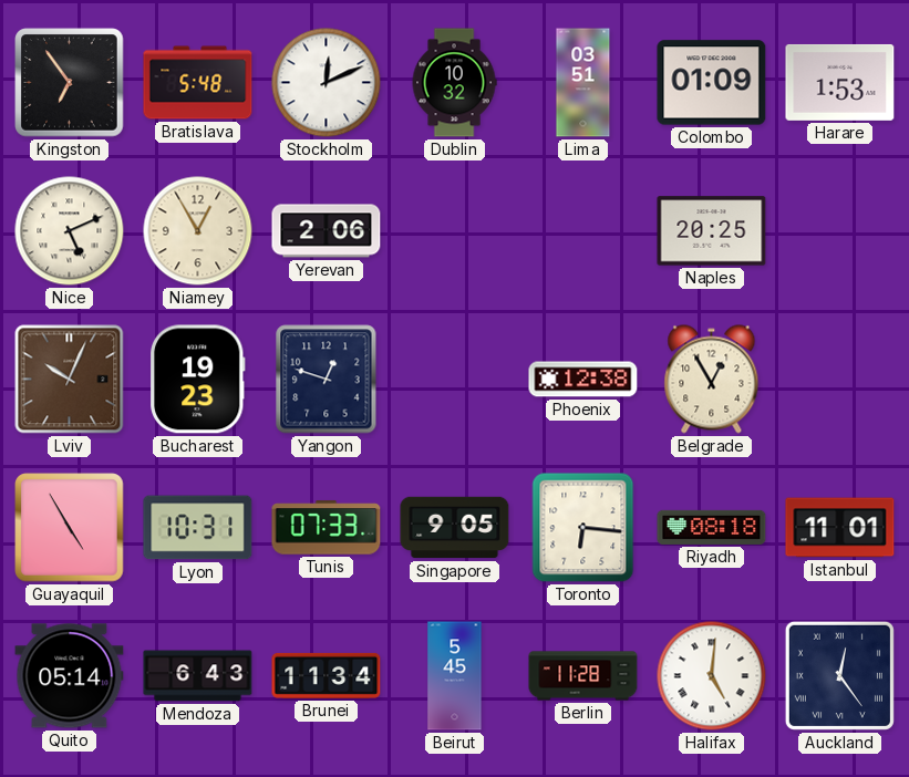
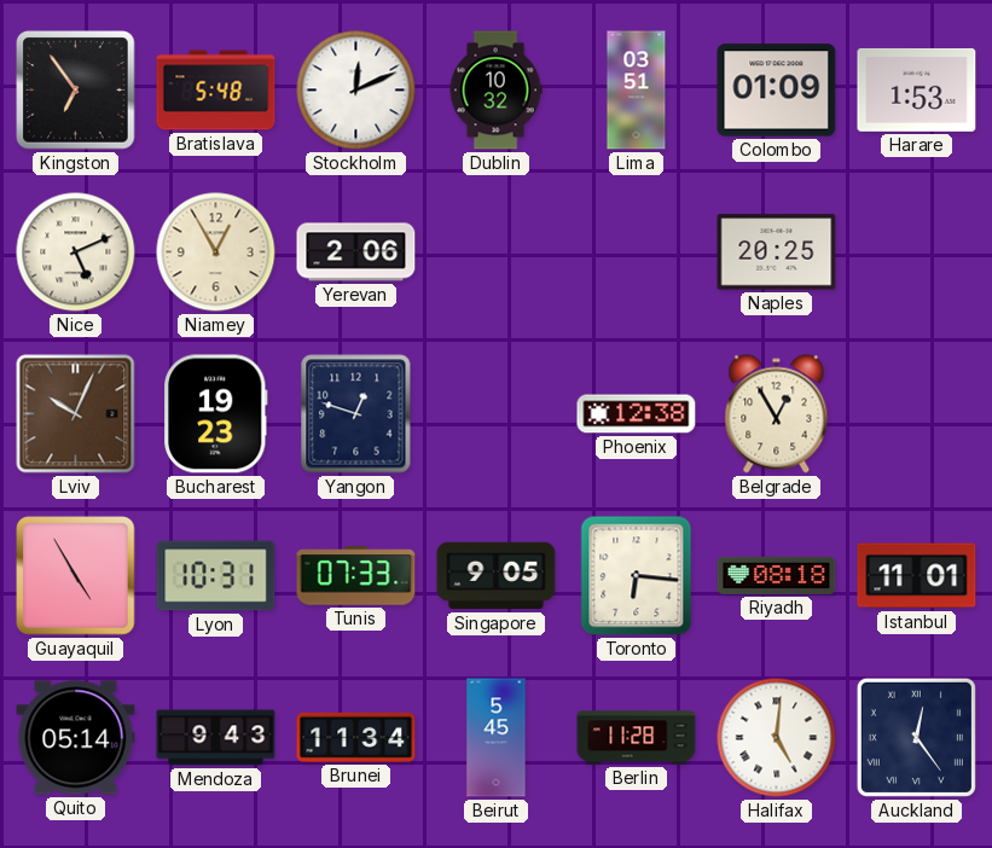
Mendoza: 6:43 -> 9:43 (216, 738)
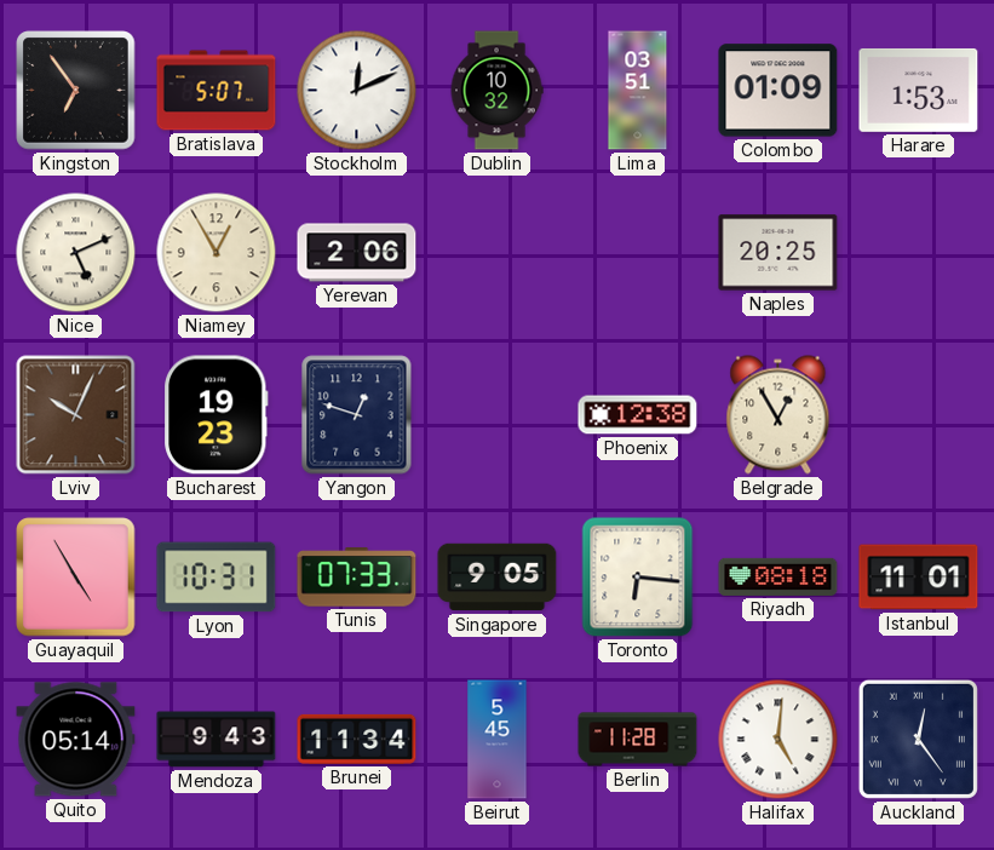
Bratislava: 5:48 -> 5:07 (217, 91)
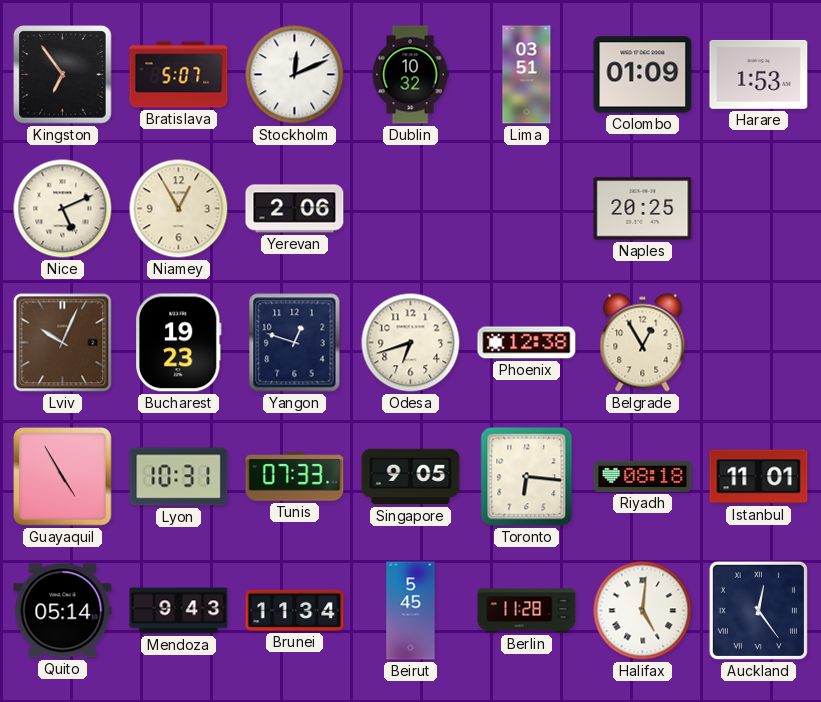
Odesa: none -> 6:42 (411, 343)
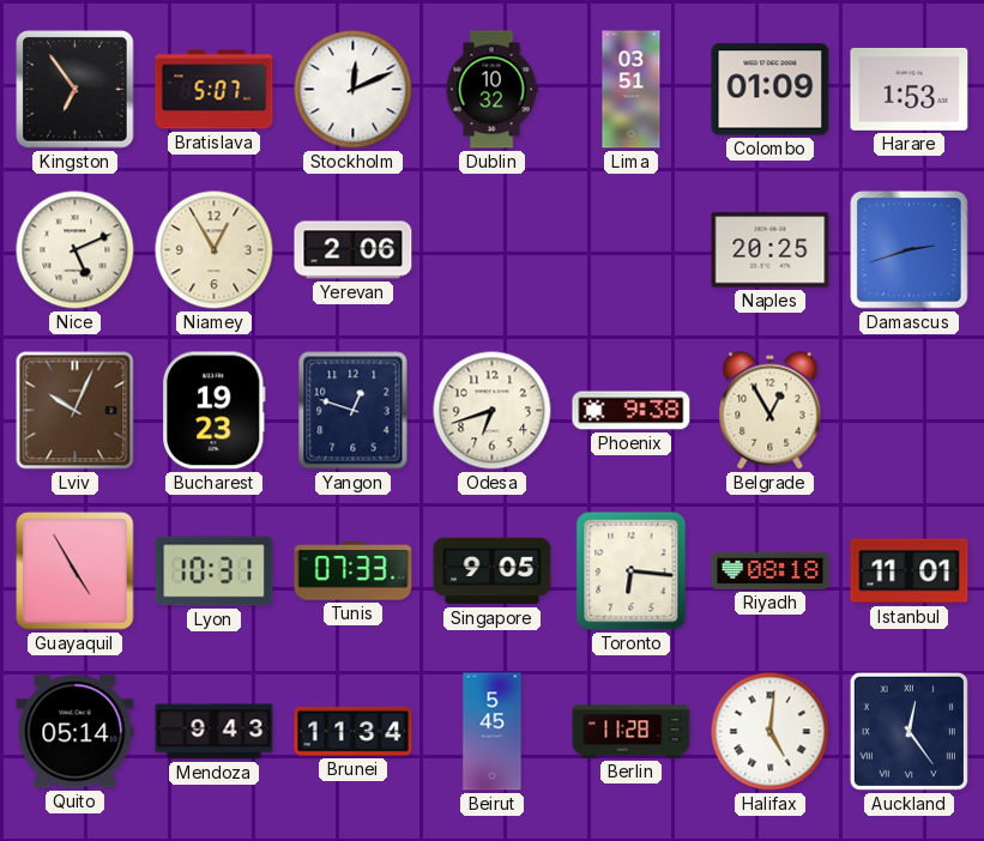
Damascus: none -> 2:42 (910, 250)
Phoenix: 12:38 -> 9:38 (632, 411)
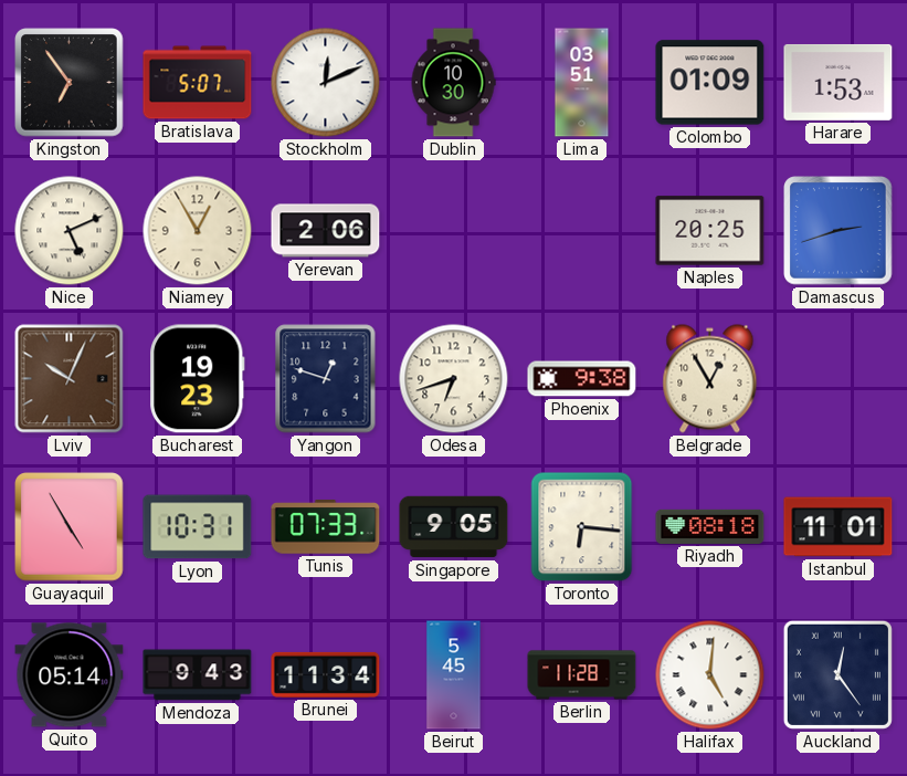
Dublin: 10:32 -> 10:30 (453, 83)
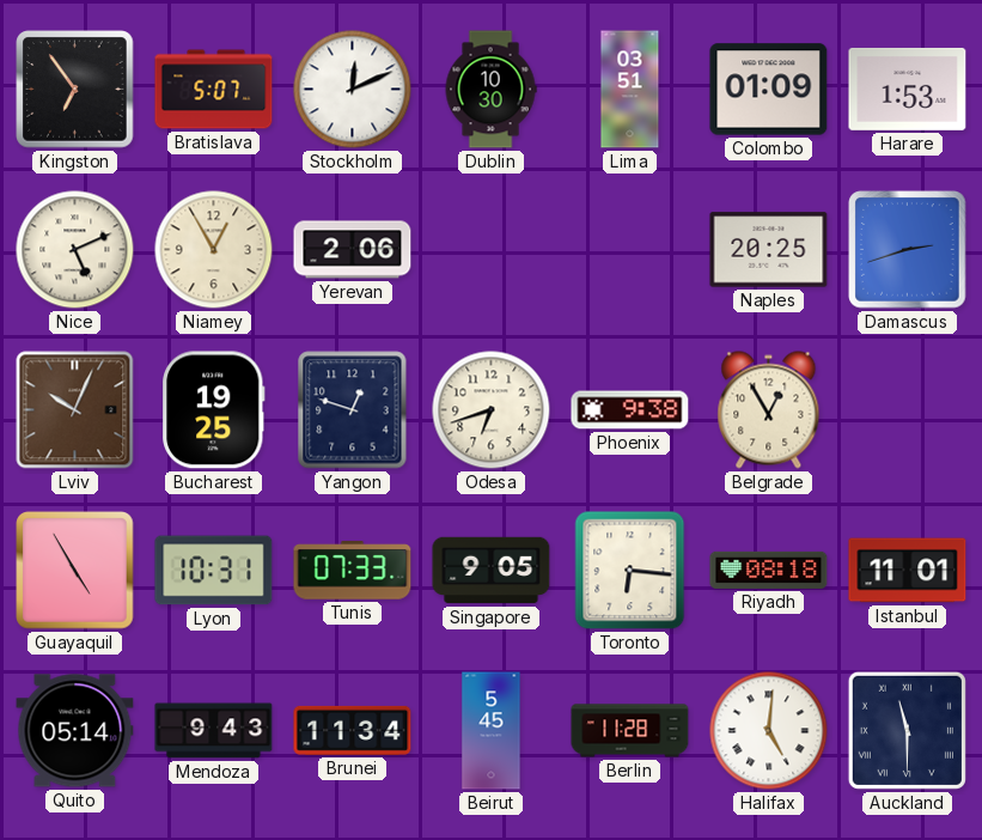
Bucharest: 19:23 -> 19:25 (214, 410)
Auckland: 12:24 -> 11:30 (907, 730)
